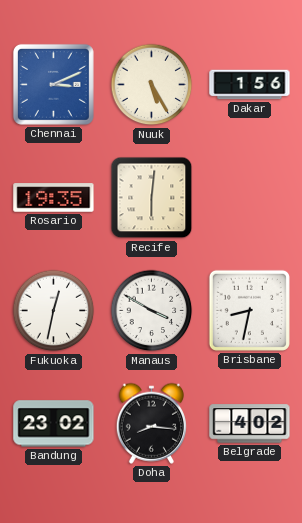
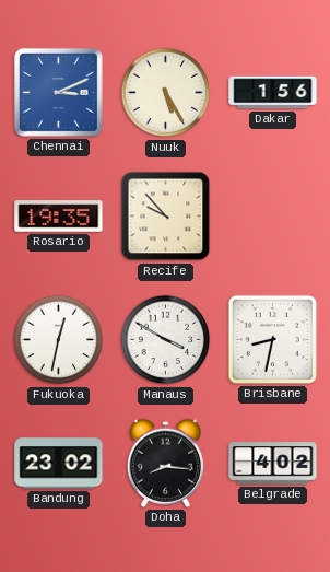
Recife: 6:01 -> 9:53 (166, 217)
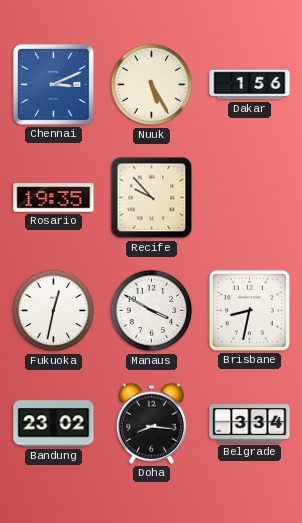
Belgrade: 4:02 -> 3:34 (250, 424)
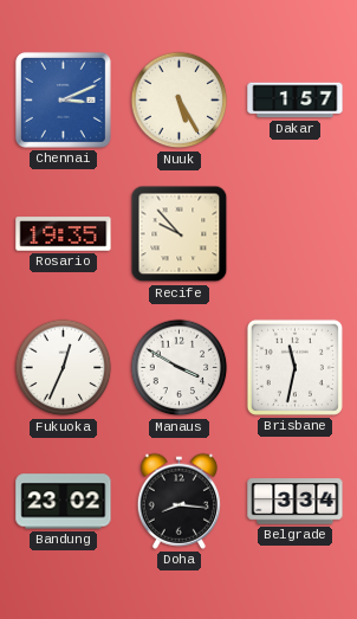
Dakar: 1:56 -> 1:57 (296, 101)
Fukuoka: 12:32 -> 12:34 (64, 368)
Brisbane: 8:32 -> 11:32 (294, 367)
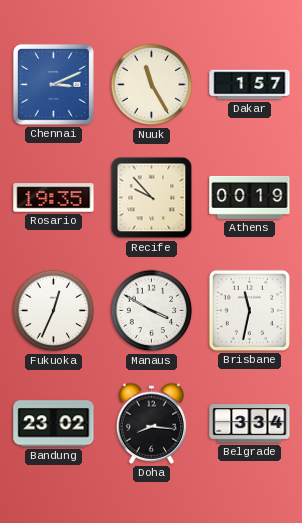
Nuuk: 5:25 -> 11:25 (152, 85)
Athens: none -> 00:19 (250, 197)
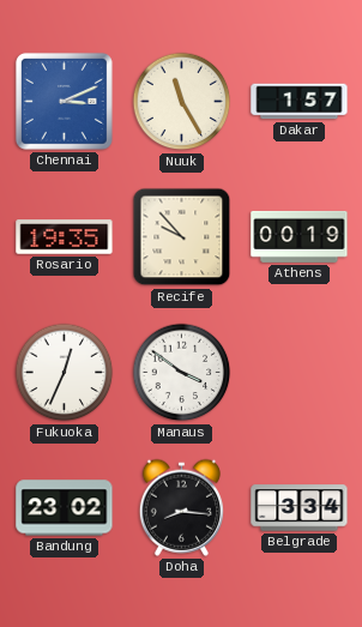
Manaus: 3:50 -> 3:51 (182, 373)
Brisbane: 11:32 -> none (249, 310)
